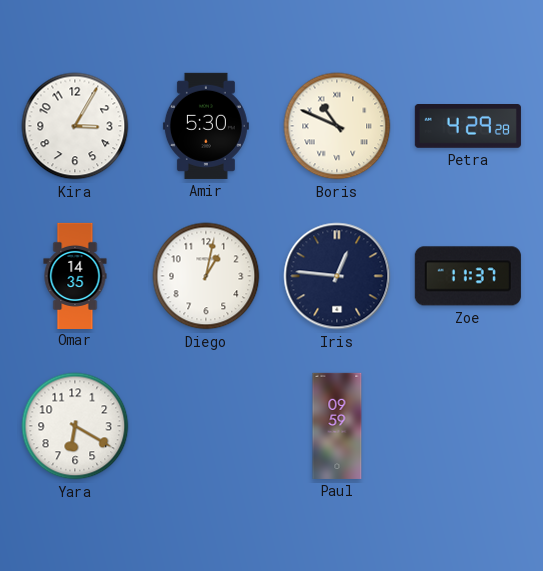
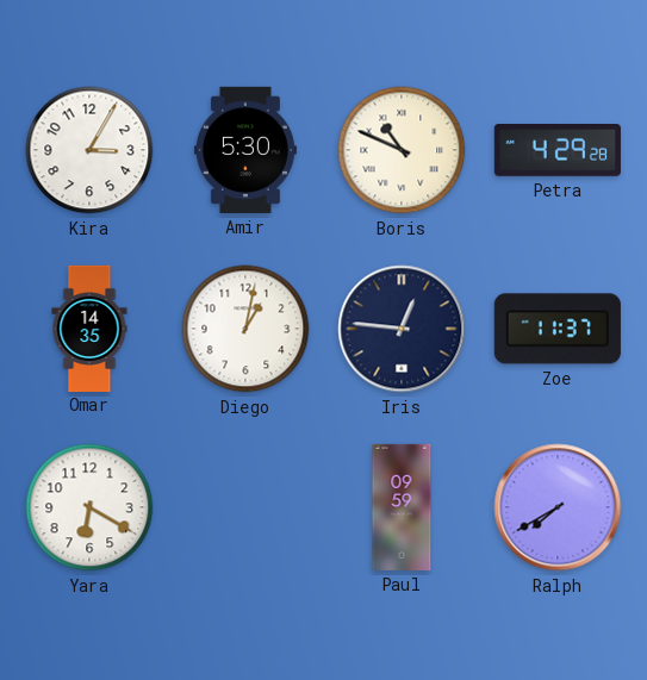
Ralph: none -> 7:40 (558, 507)
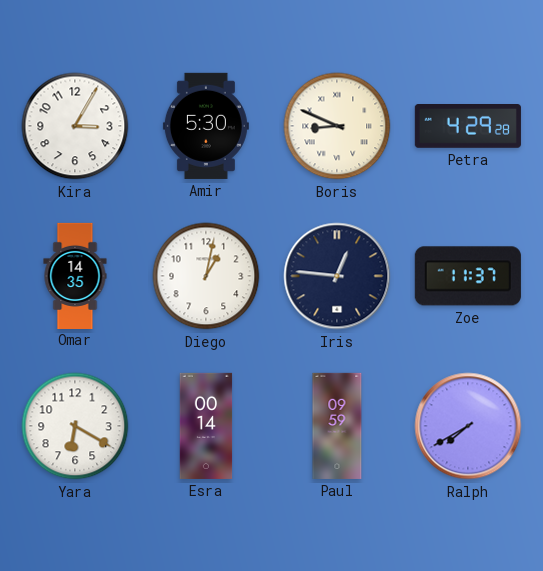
Boris: 10:49 -> 8:49 (337, 126)
Esra: none -> 00:14 (206, 426)
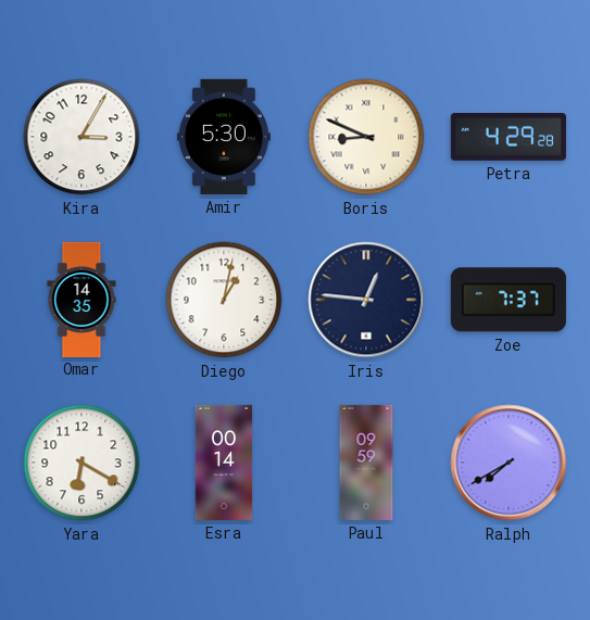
Zoe: 11:37 -> 7:37 (509, 300)
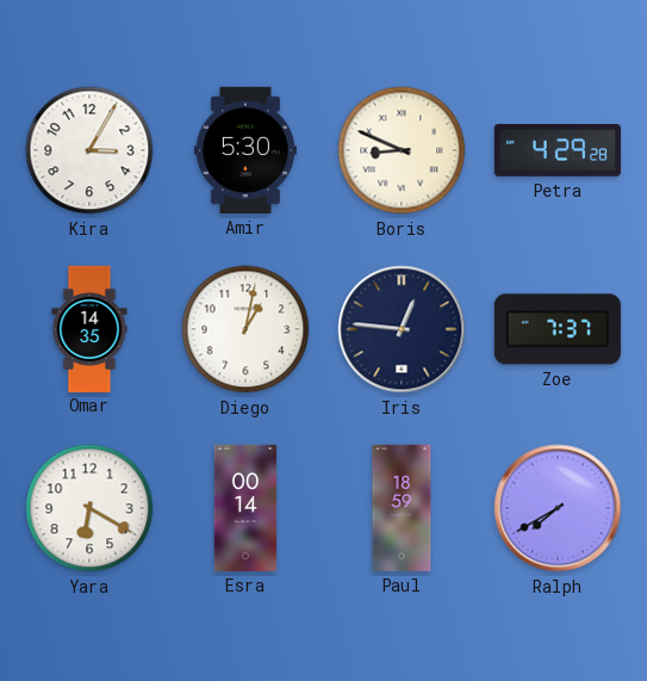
Paul: 09:59 -> 18:59 (402, 508)
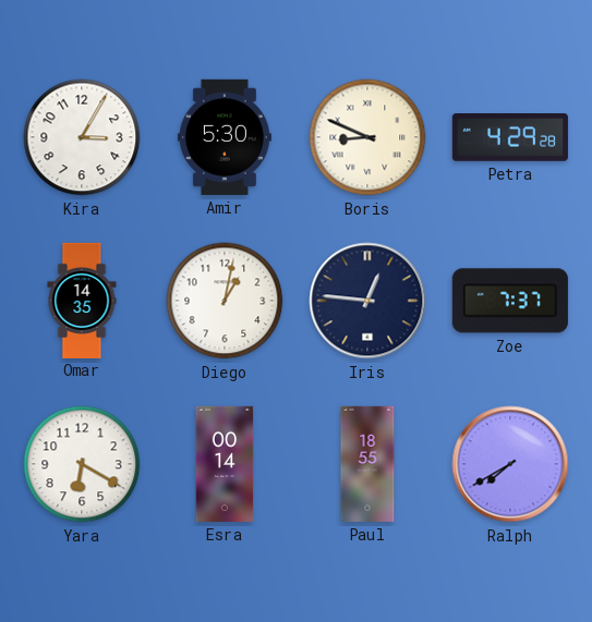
Paul: 18:59 -> 18:55 (367, 464)
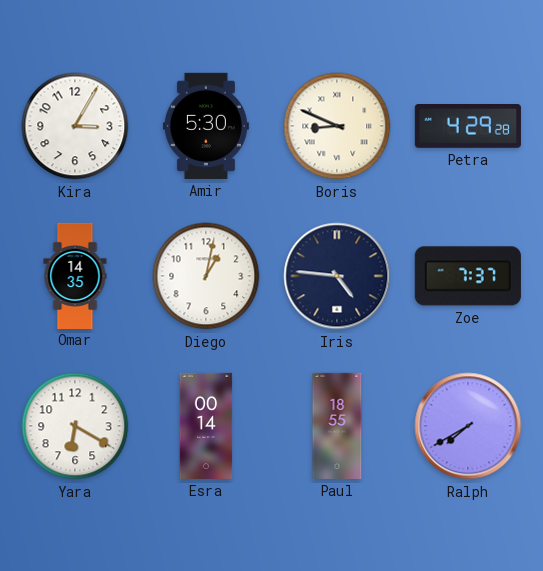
Iris: 12:46 -> 4:46 (337, 276)
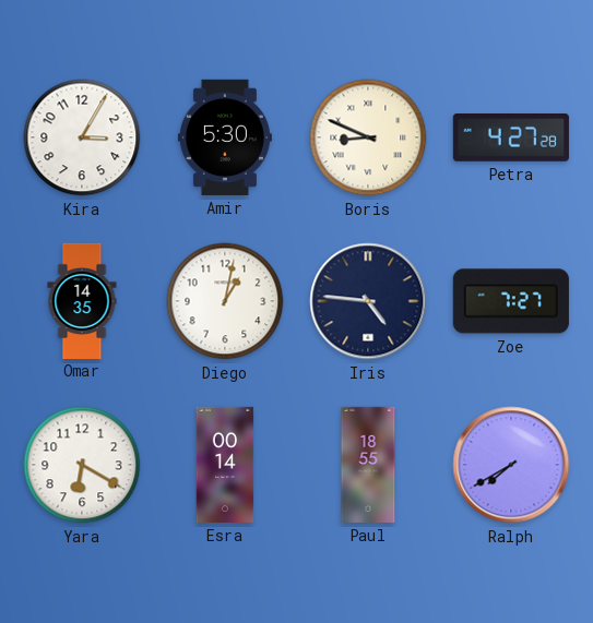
Petra: 4:29 -> 4:27 (511, 139)
Zoe: 7:37 -> 7:27 (511, 301)
